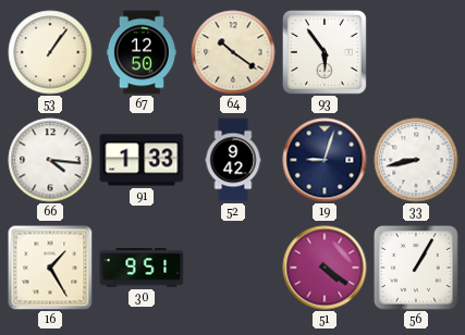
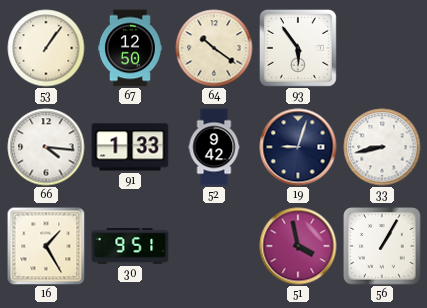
51: 4:21 -> 3:58 (298, 246)
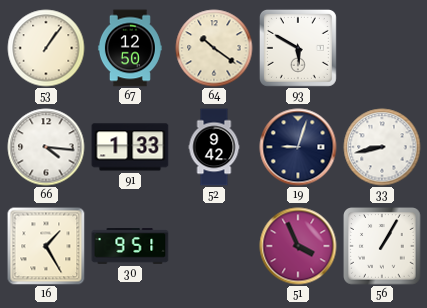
93: 5:54 -> 5:50 (298, 48)
51: 3:58 -> 3:56 (298, 246)
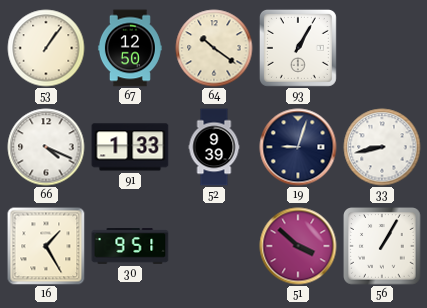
93: 5:50 -> 1:05 (298, 48)
66: 4:16 -> 4:19 (46, 147)
52: 9:42 -> 9:39 (214, 147)
51: 3:56 -> 3:52 (298, 246)
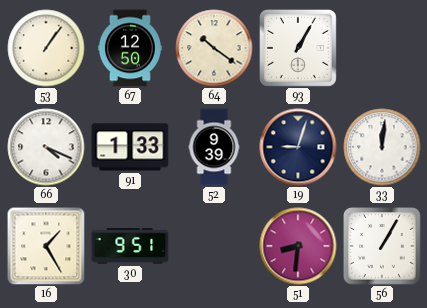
33: 8:43 -> 12:01 (382, 147)
51: 3:52 -> 8:31 (298, 246)
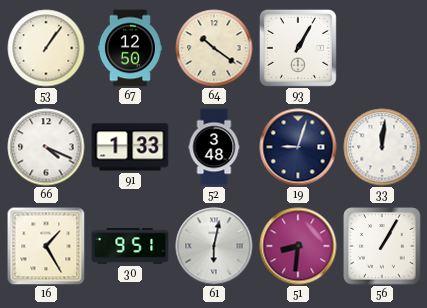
52: 9:39 -> 3:48 (214, 147)
61: none -> 6:02 (214, 246)
